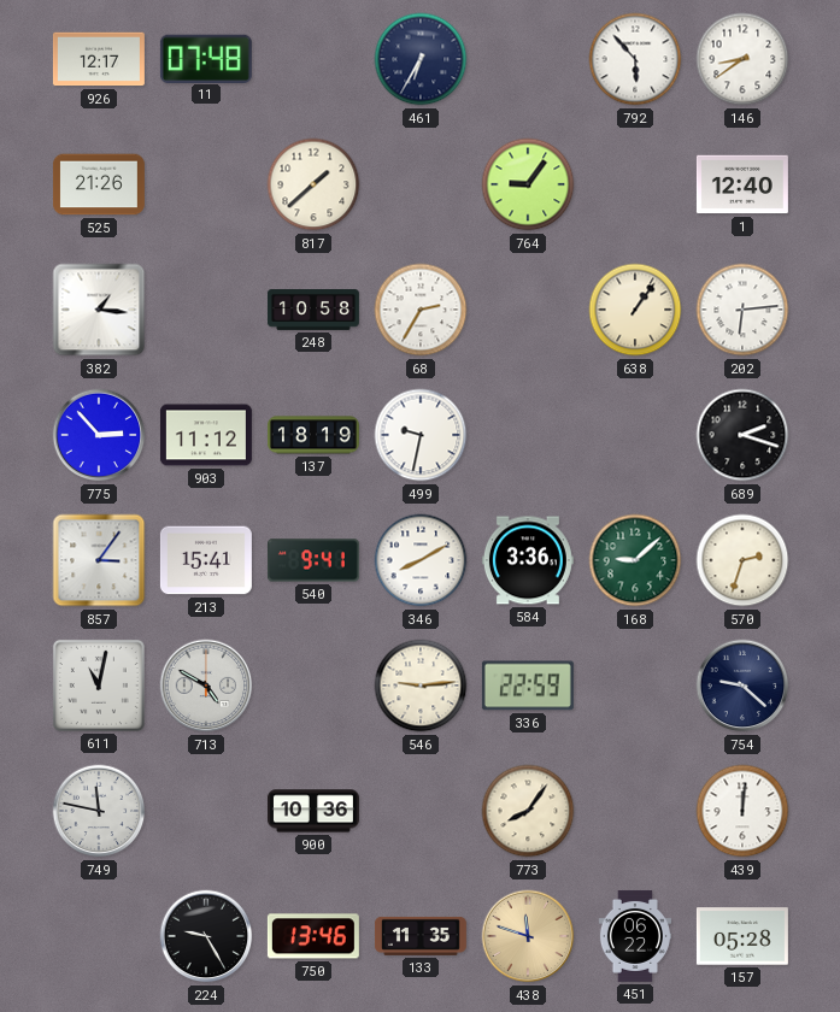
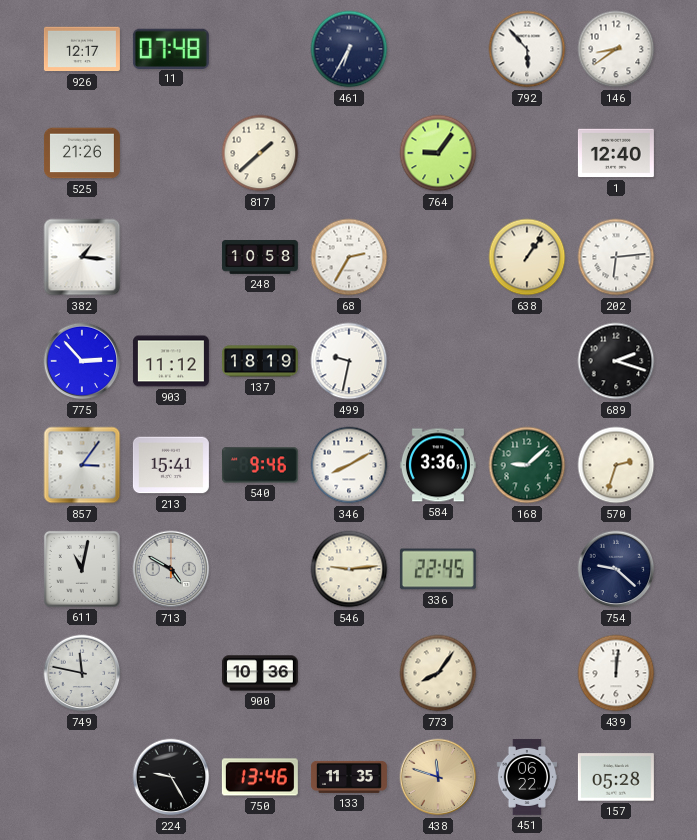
540: 9:41 -> 9:46 (260, 465)
336: 22:59 -> 22:45 (438, 569)
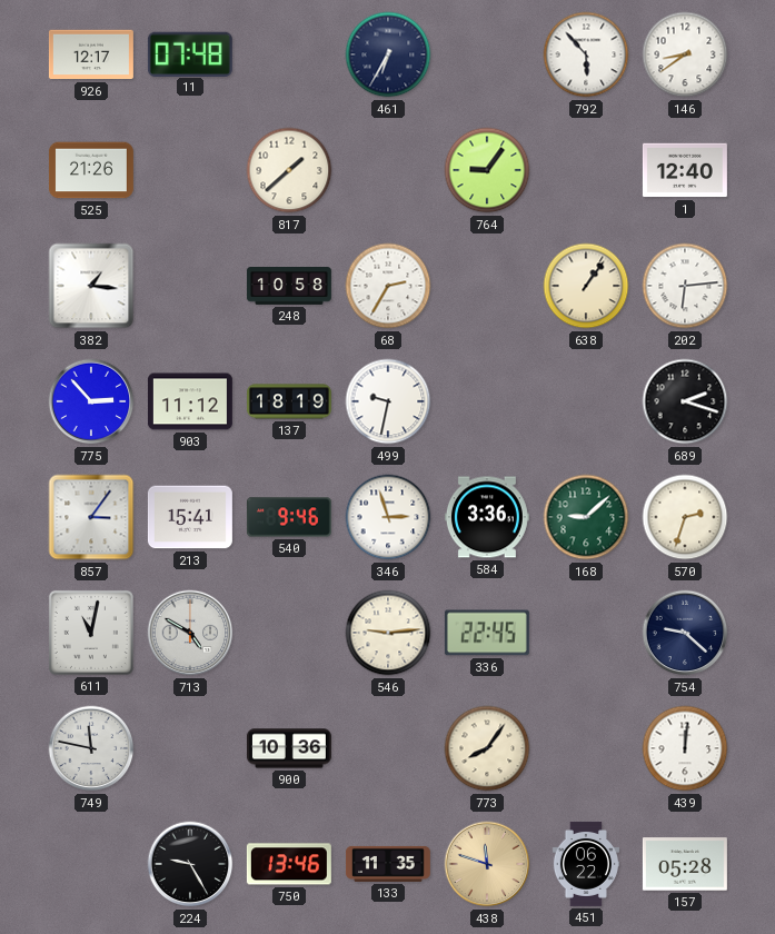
346: 8:10 -> 2:57 (388, 517)
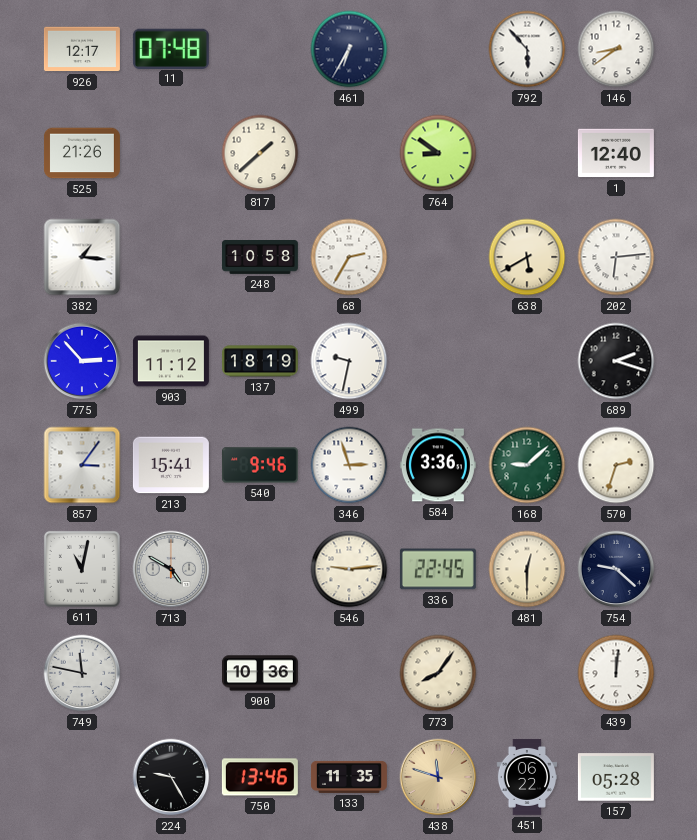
764: 9:06 -> 8:51 (438, 153)
638: 1:06 -> 5:40 (527, 257)
481: none -> 12:30 (527, 569)
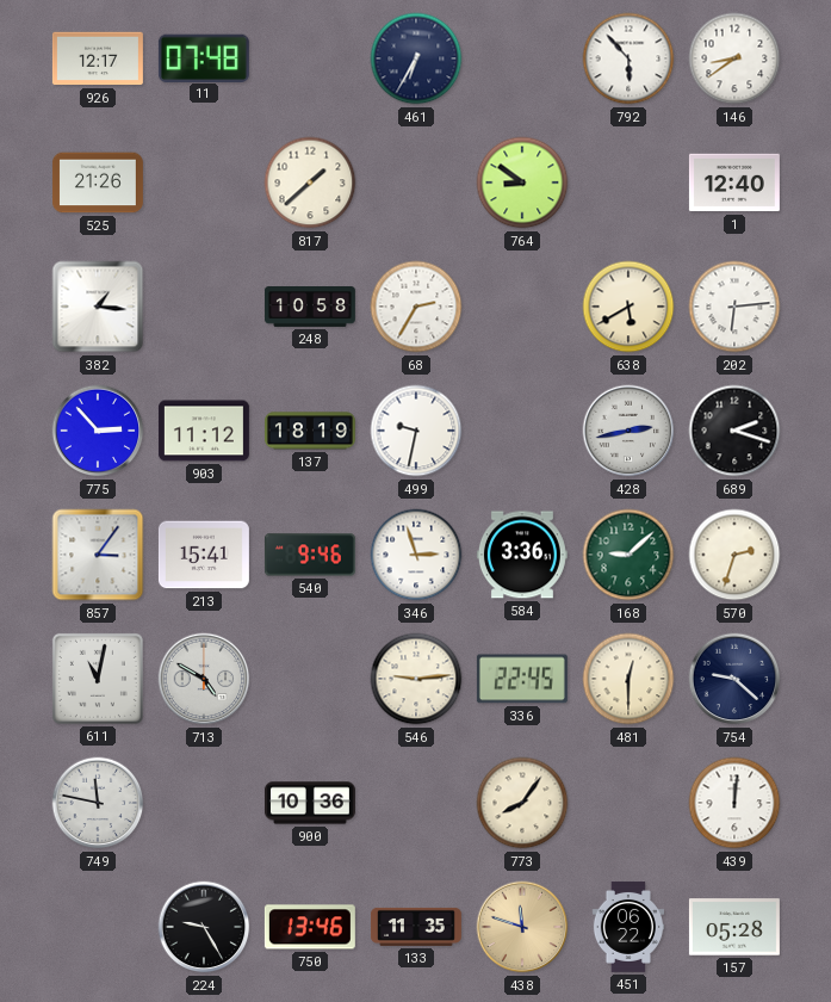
428: none -> 2:43 (628, 431)
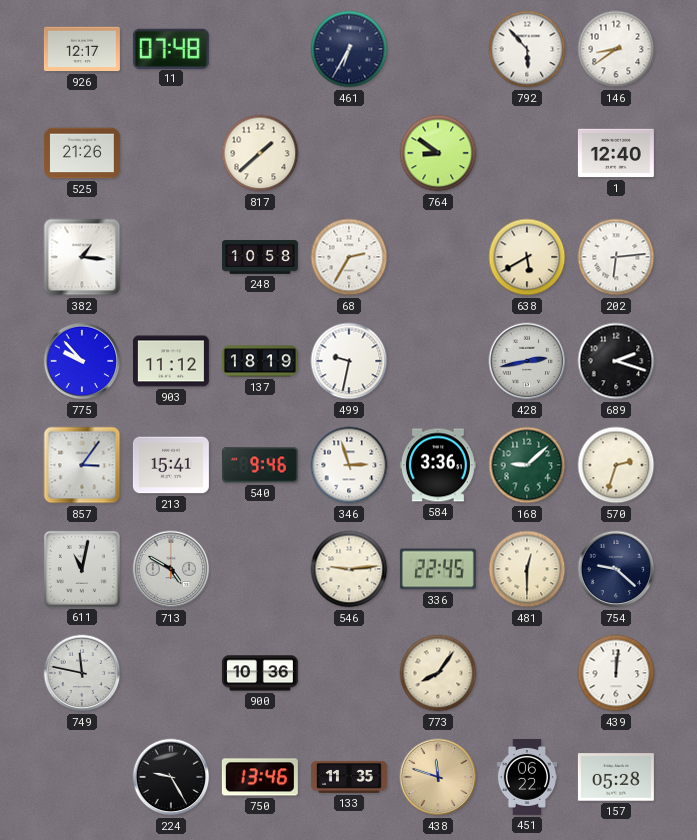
775: 2:53 -> 9:53 (82, 361)
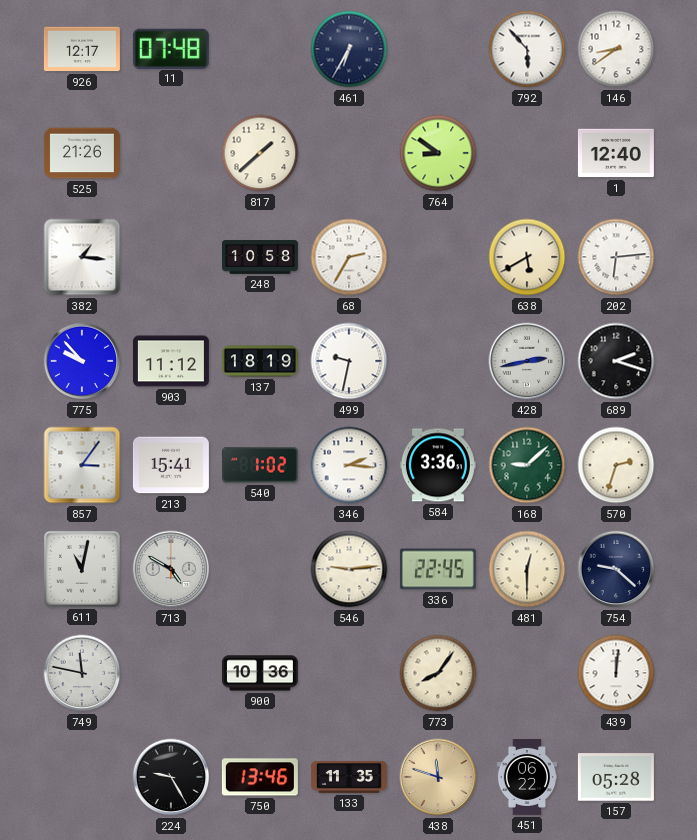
540: 9:46 -> 1:02 (260, 465)
346: 2:57 -> 2:16 (349, 465)
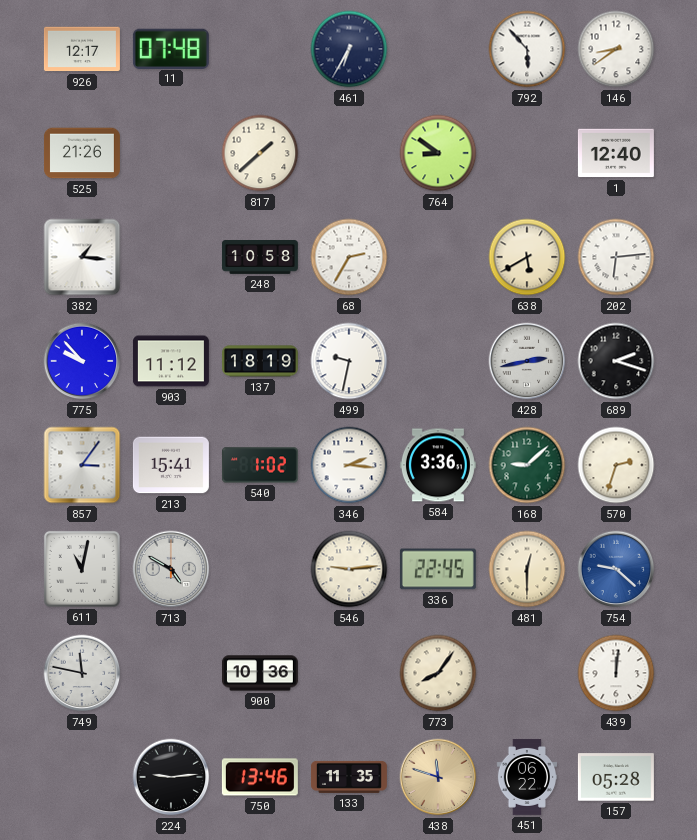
754 dial: navy -> blue (616, 569)
224: 9:25 -> 9:14 (171, 777)
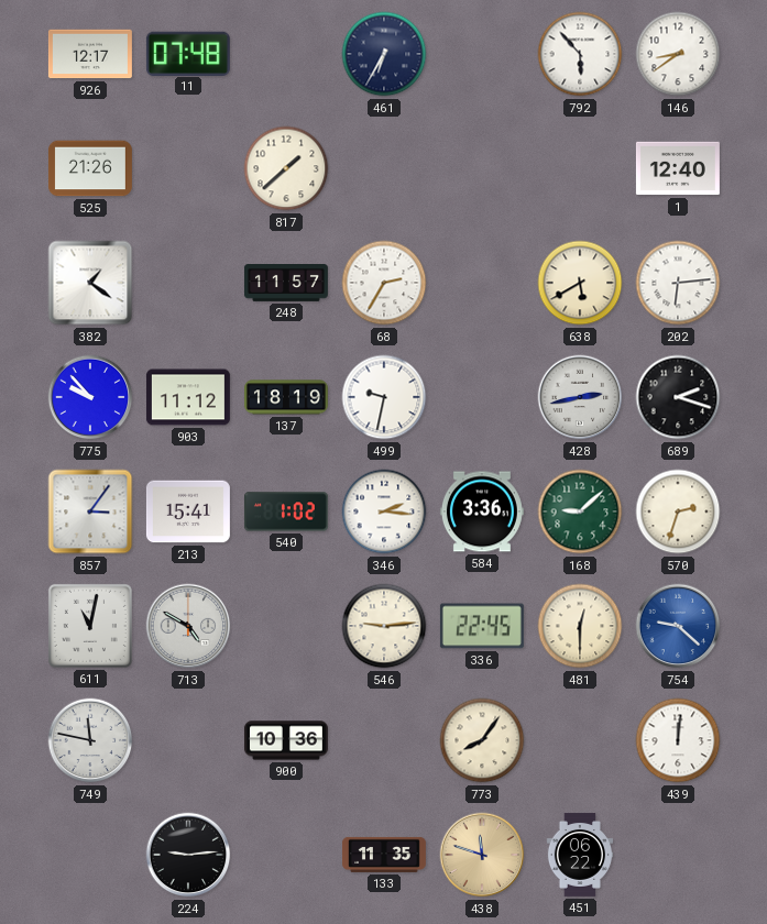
764: 8:51 -> none (438, 153)
382: 1:16 -> 1:21 (90, 283)
248: 10:58 -> 11:57 (286, 284)
750: 13:46 -> none (260, 777)
157: 05:28 -> none (616, 777)
